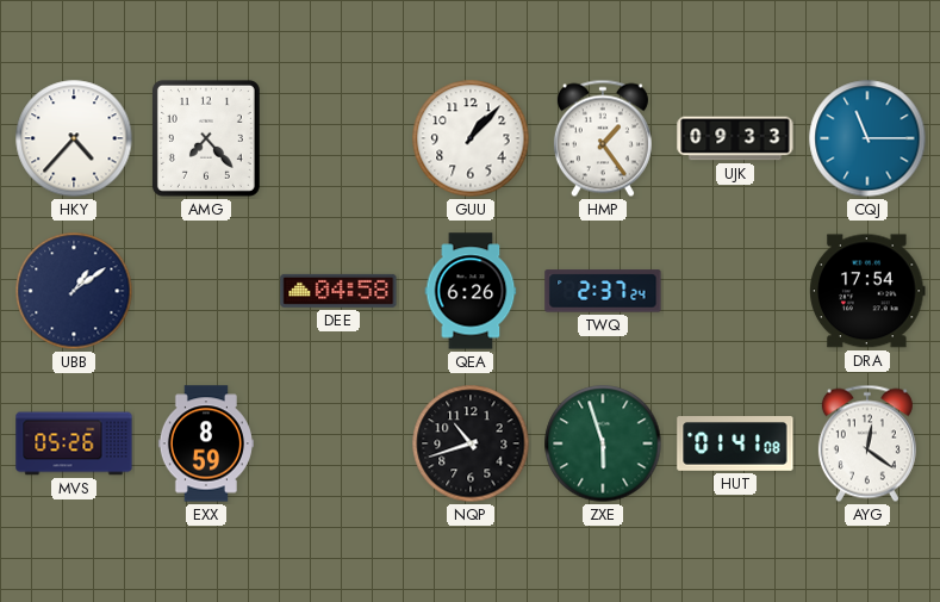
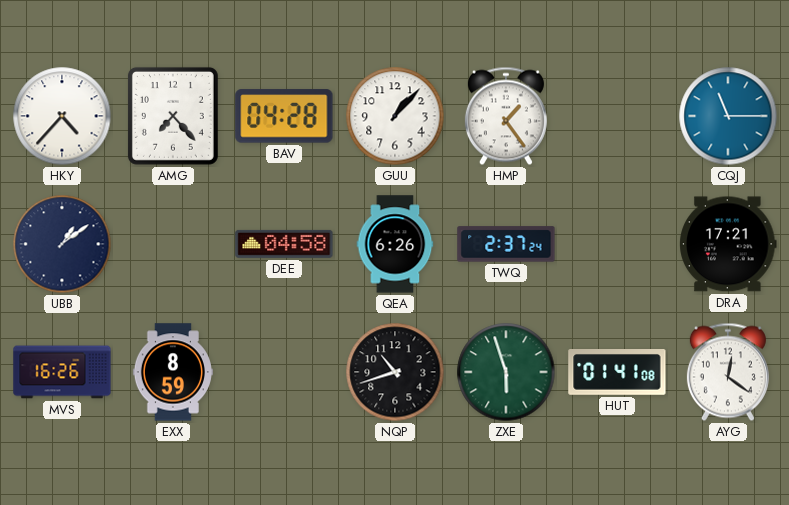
BAV: none -> 04:28 (284, 116)
UJK: 09:33 -> none (735, 138)
DRA: 17:54 -> 17:21 (728, 244)
MVS: 05:26 -> 16:26 (62, 372)
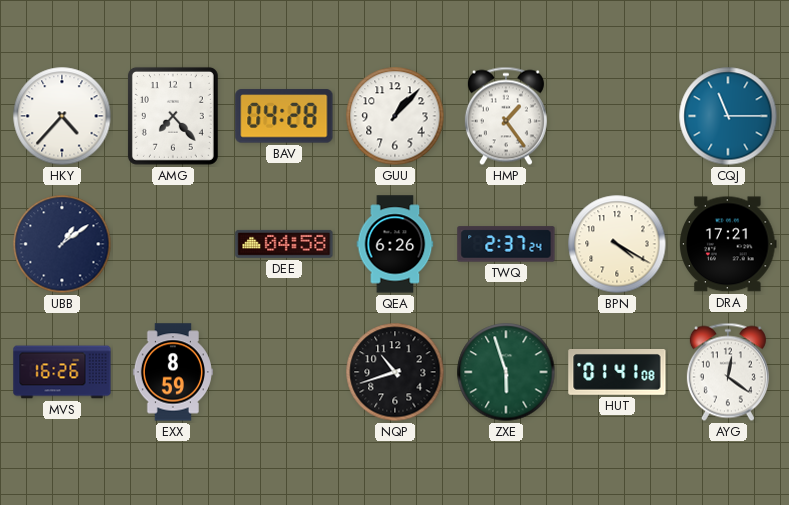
BPN: none -> 4:20 (617, 244)
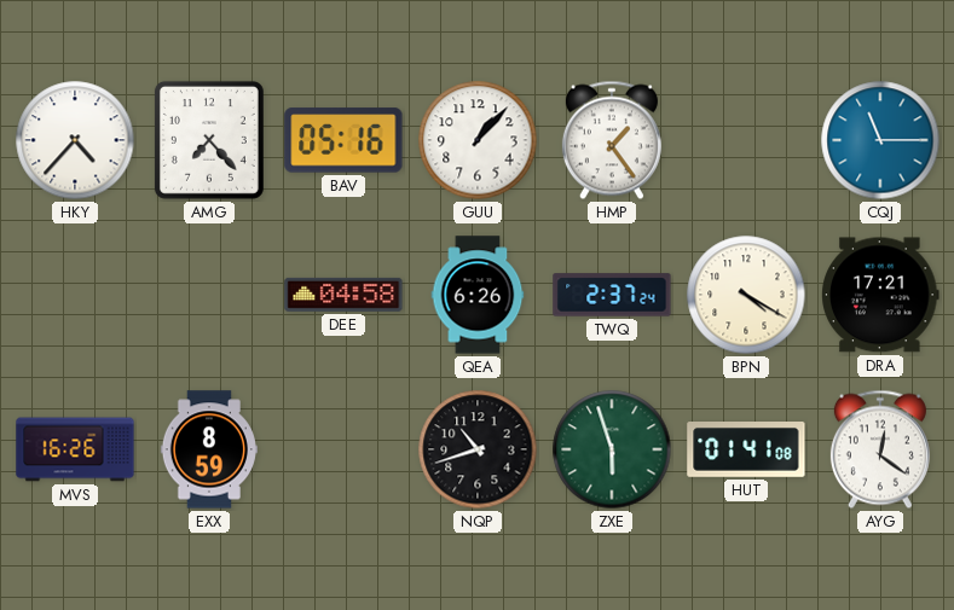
BAV: 04:28 -> 05:16 (343, 140)
UBB: 1:09 -> none (62, 244)
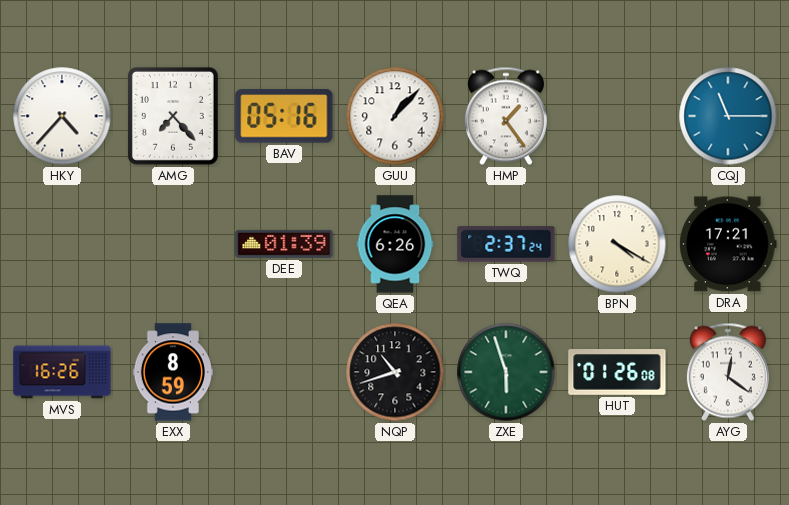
DEE: 04:58 -> 01:39 (284, 244)
HUT: 01:41 -> 01:26 (617, 373)
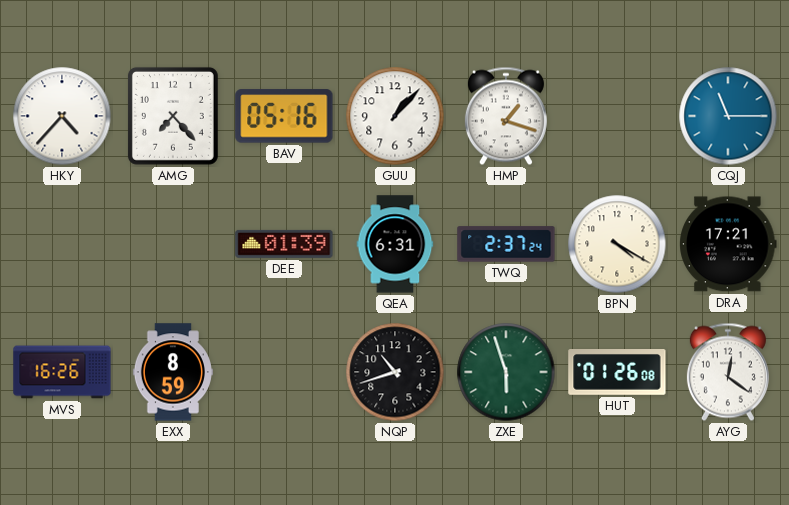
HMP: 1:24 -> 1:18 (506, 116)
QEA: 6:26 -> 6:31 (395, 244)
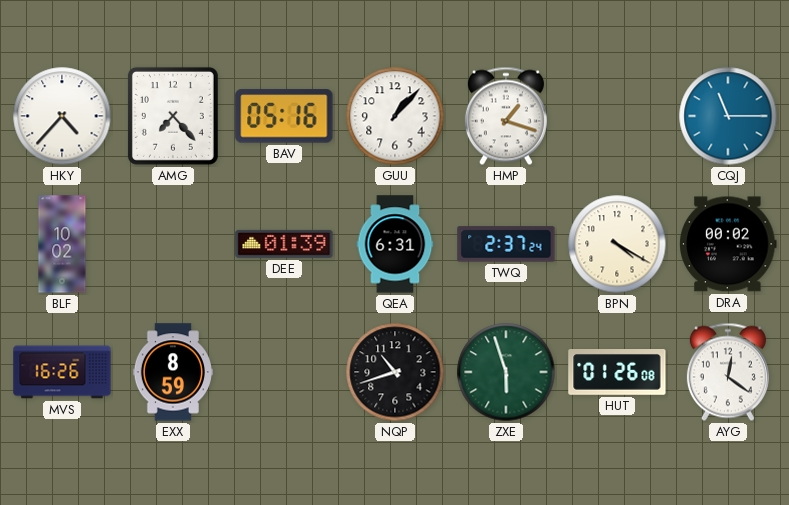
BLF: none -> 10:02 (62, 244)
DRA: 17:21 -> 00:02 (728, 244)
